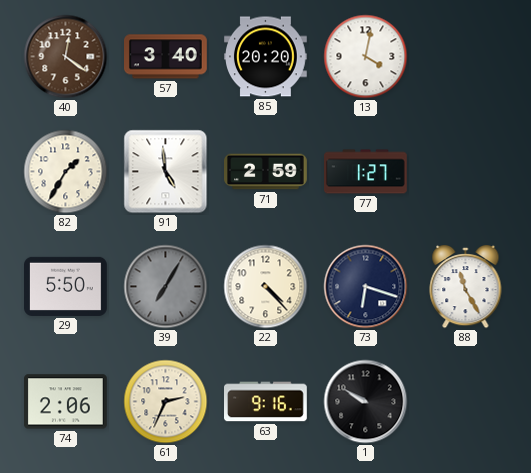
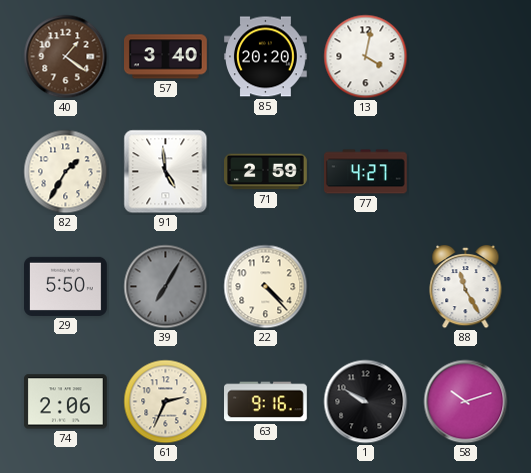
40: 12:21 -> 1:21 (66, 57)
77: 1:27 -> 4:27 (366, 172)
73: 6:18 -> none (366, 287)
58: none -> 10:12 (466, 402)
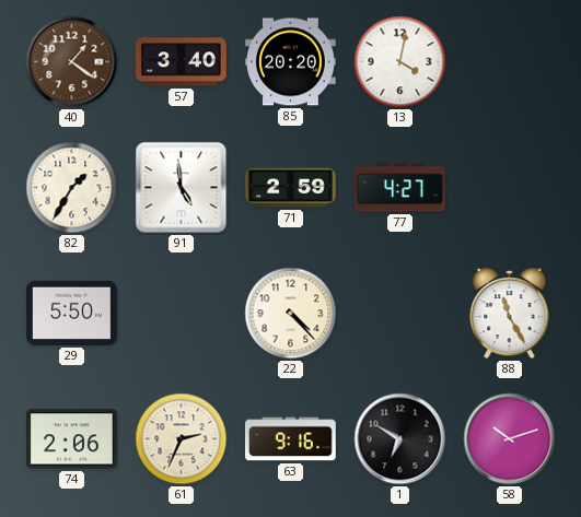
39: 7:05 -> none (166, 287)
1: 9:50 -> 6:50 (400, 439)
